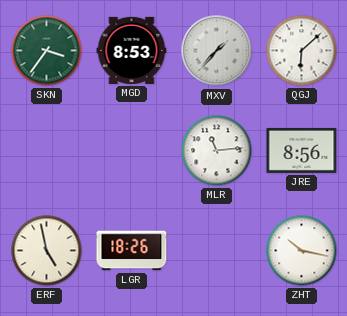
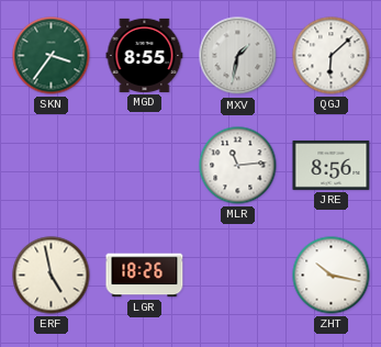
MGD: 8:53 -> 8:55 (145, 55)
MXV: 1:37 -> 1:32 (238, 56)
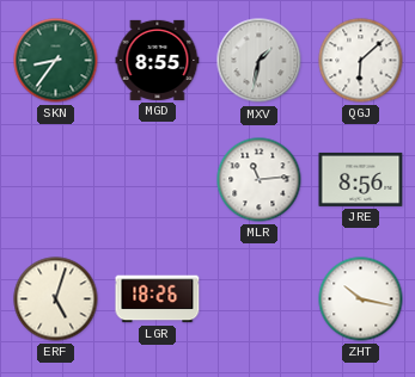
SKN: 3:36 -> 8:36 (56, 61)
ERF: 4:58 -> 5:03 (56, 299)
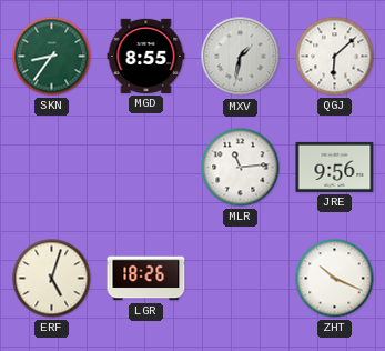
JRE: 8:56 -> 9:56 (335, 167)
ZHT: 10:17 -> 10:19 (335, 279)
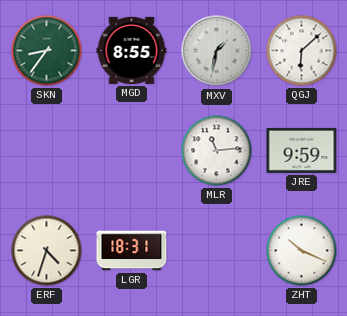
JRE: 9:56 -> 9:59 (302, 150)
ERF: 5:03 -> 4:33 (47, 251)
LGR: 18:26 -> 18:31 (132, 251)
